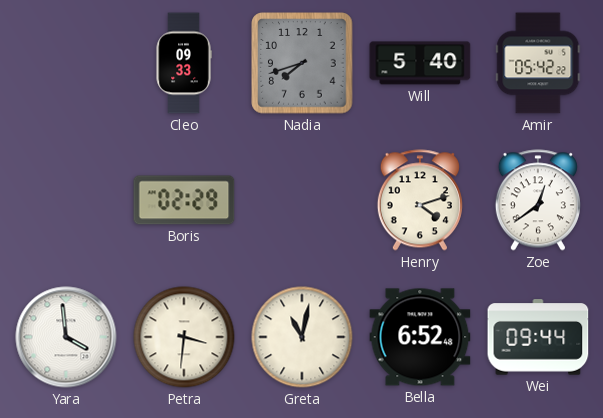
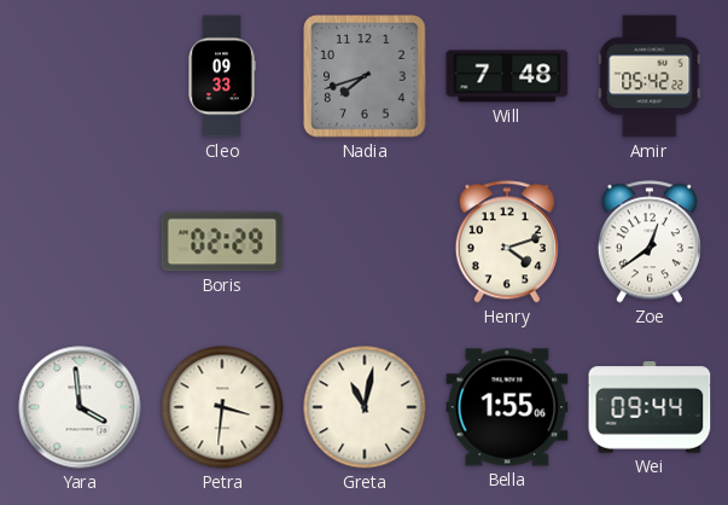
Will: 5:40 -> 7:48 (507, 76)
Bella: 6:52 -> 1:55 (507, 407)
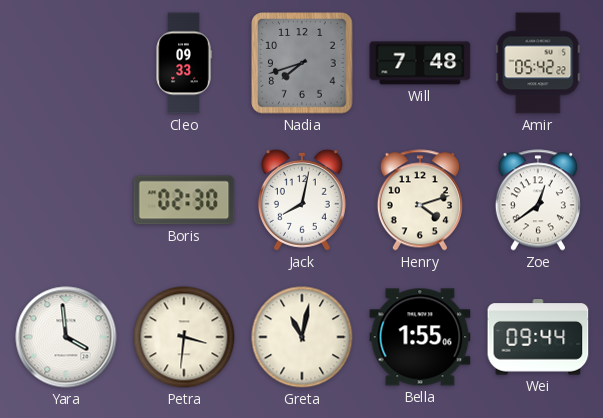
Boris: 02:29 -> 02:30 (184, 200)
Jack: none -> 8:02 (302, 200)
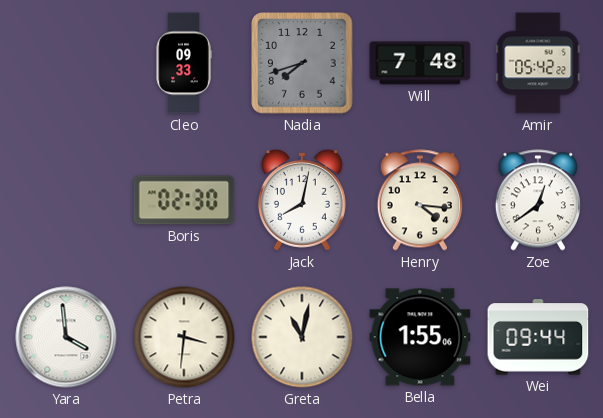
Henry: 4:12 -> 4:16 (420, 200)
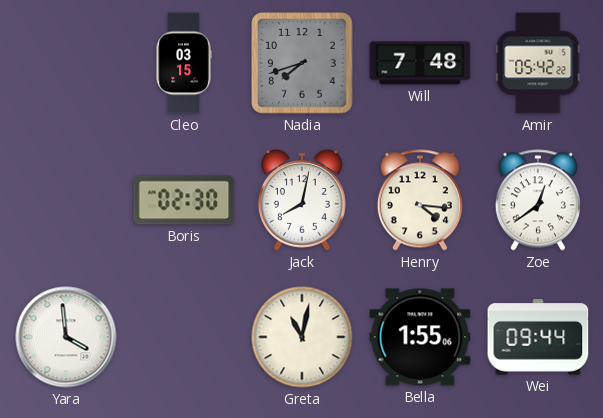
Cleo: 09:33 -> 03:15 (184, 63)
Petra: 3:31 -> none (184, 337)
